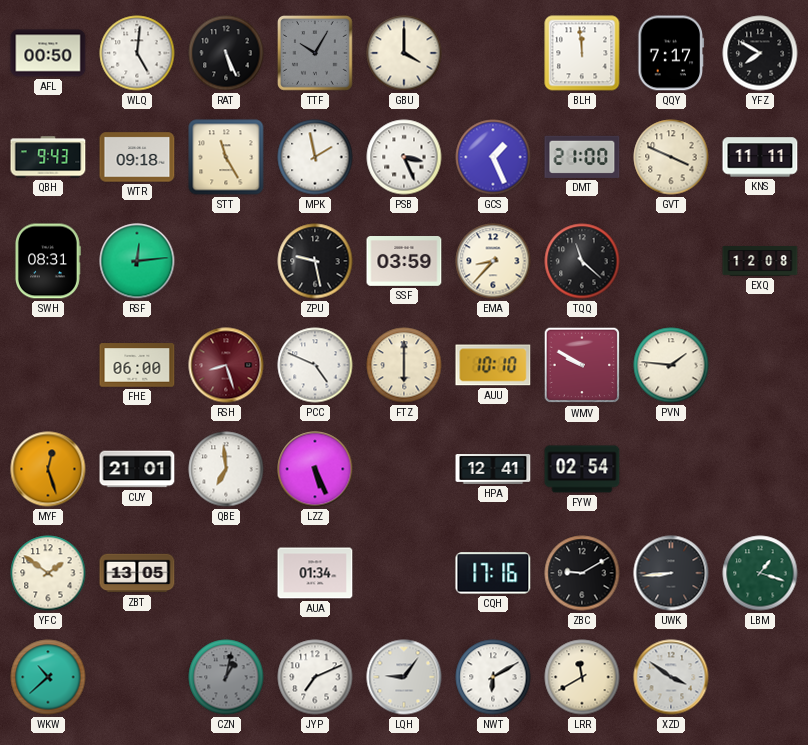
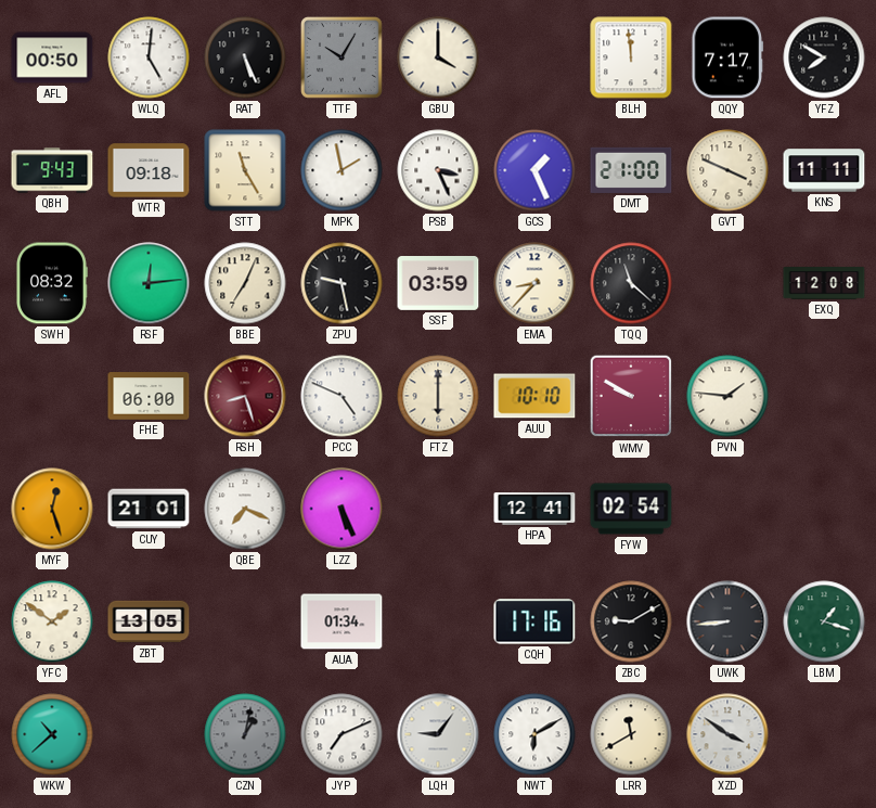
SWH: 08:31 -> 08:32 (52, 283)
BBE: none -> 7:04 (245, 283)
QBE: 6:59 -> 7:19 (245, 509)
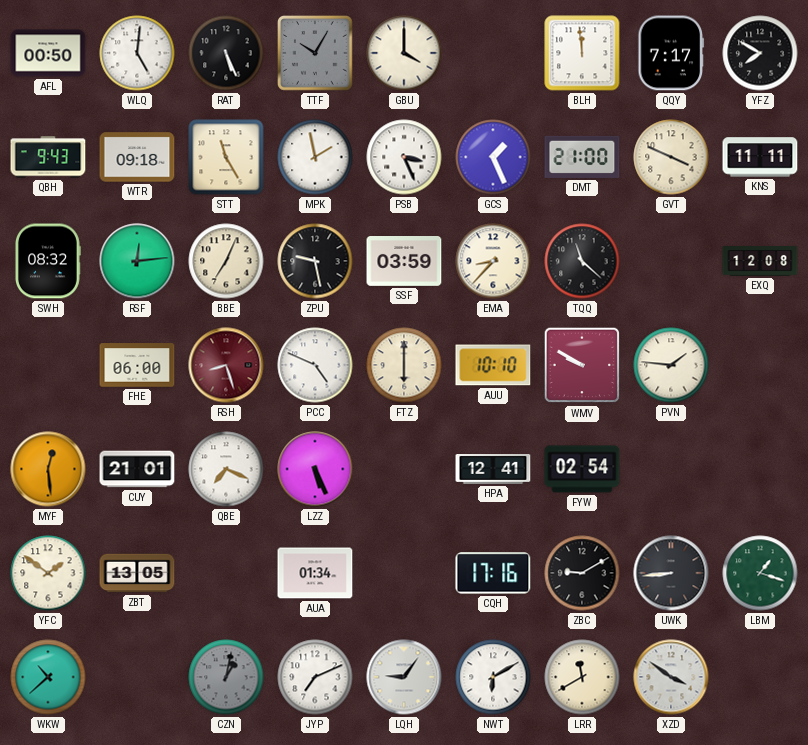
MYF: 12:27 -> 12:29 (48, 469)
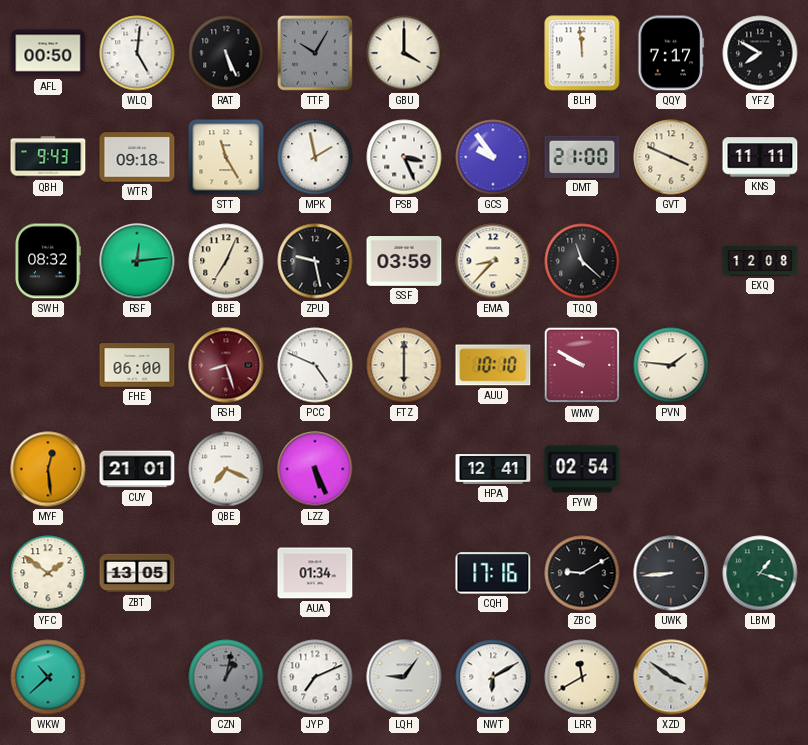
GCS: 1:26 -> 9:54 (493, 157)
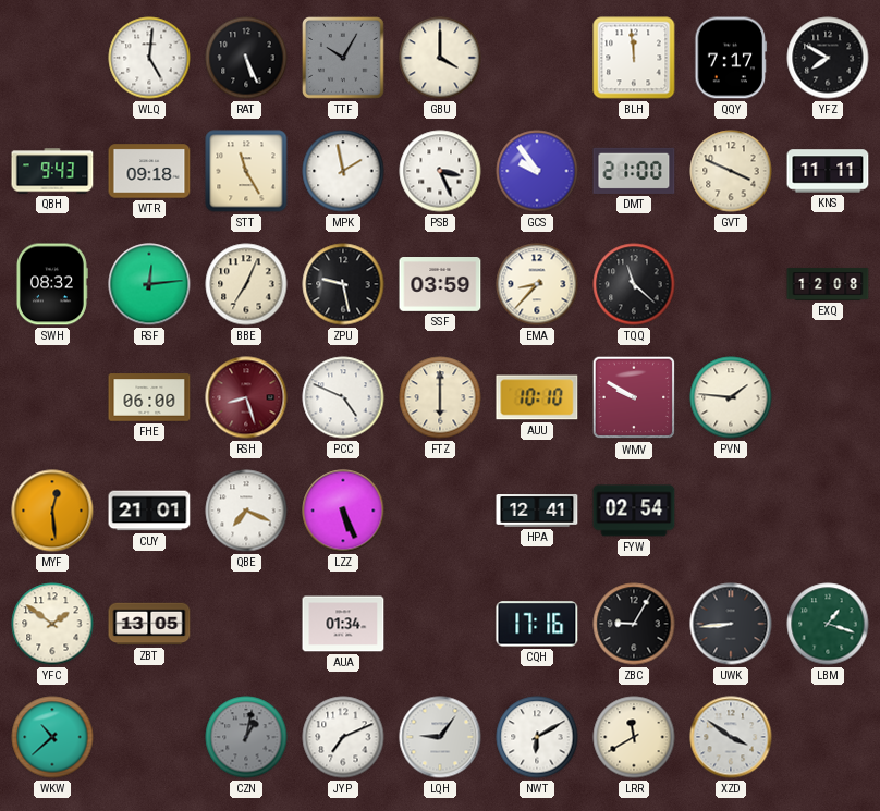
AFL: 00:50 -> none (48, 53)
ZBC: 9:10 -> 9:05 (634, 624)
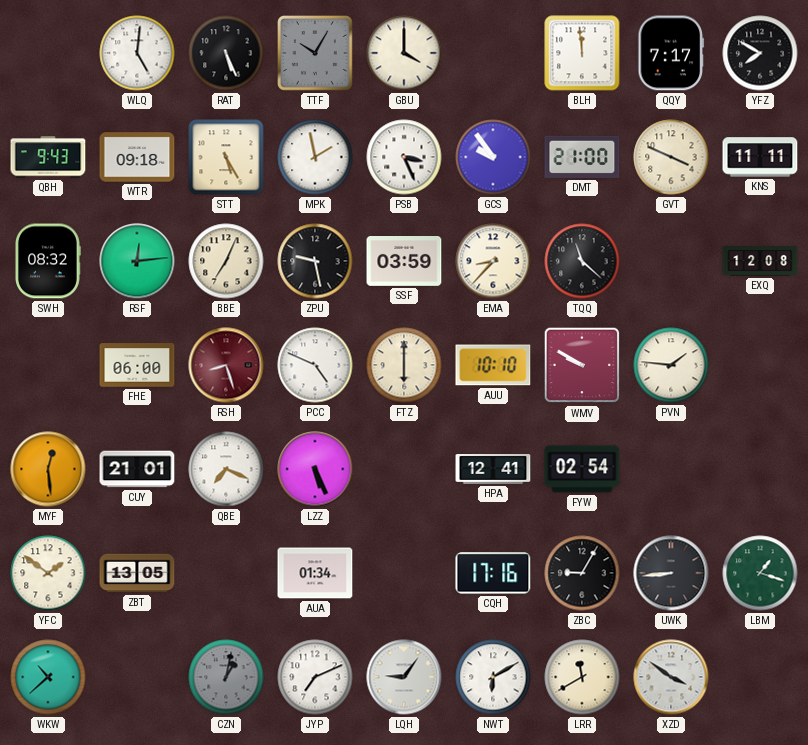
STT: 11:25 -> 5:25 (226, 157)
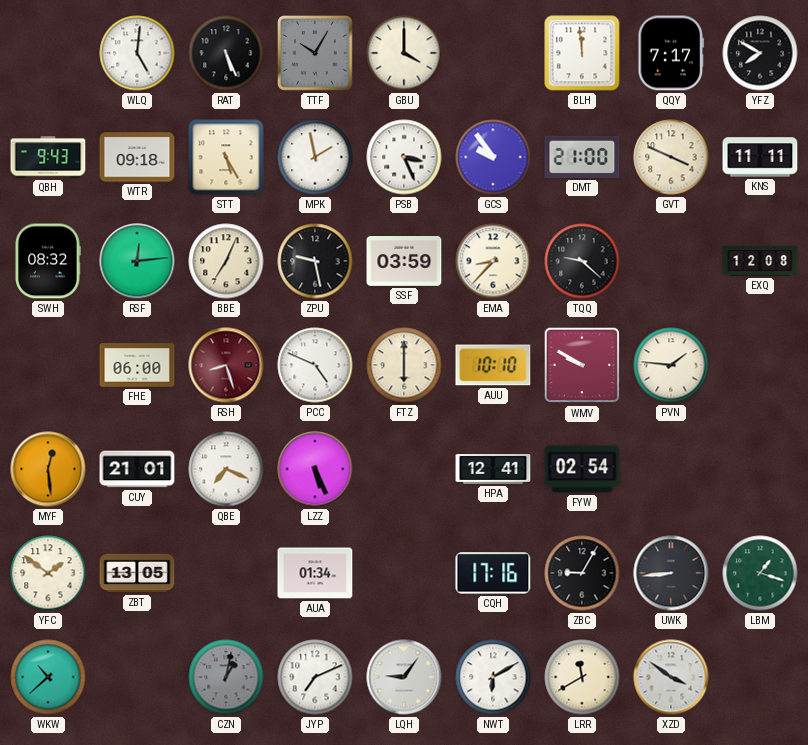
TQQ: 11:22 -> 9:22 (582, 261)
